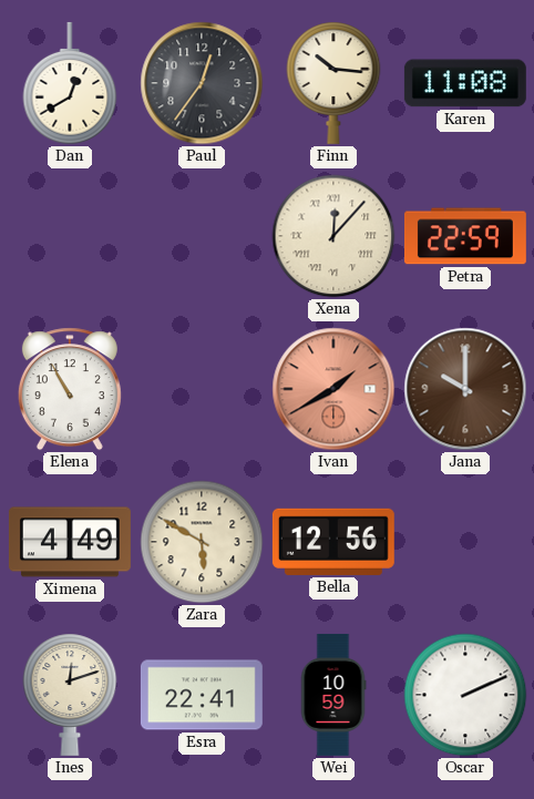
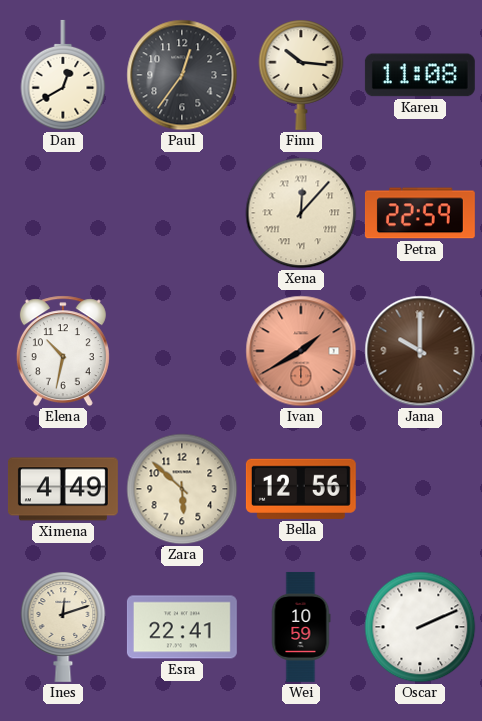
Elena: 10:55 -> 10:32 (63, 351)
Zara: 5:50 -> 5:52 (182, 489)
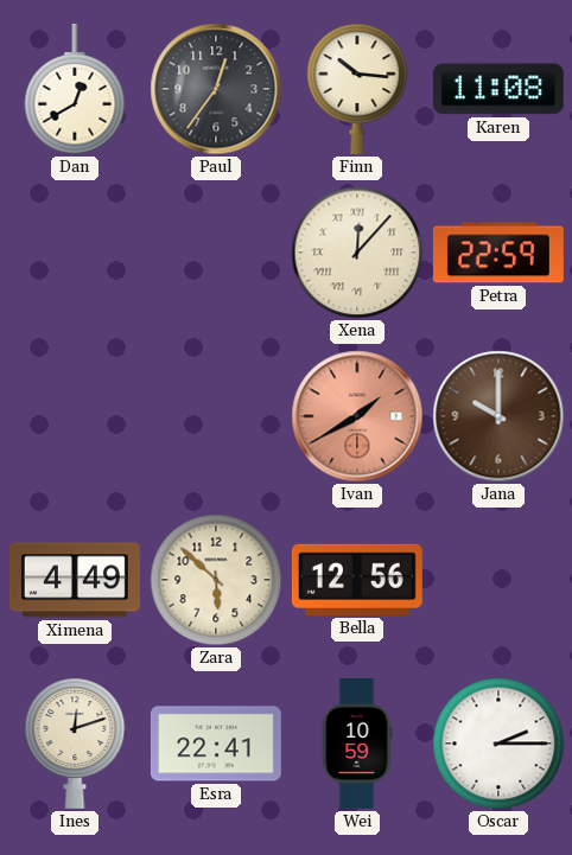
Elena: 10:32 -> none (63, 351)
Oscar: 2:11 -> 2:15 (498, 744)
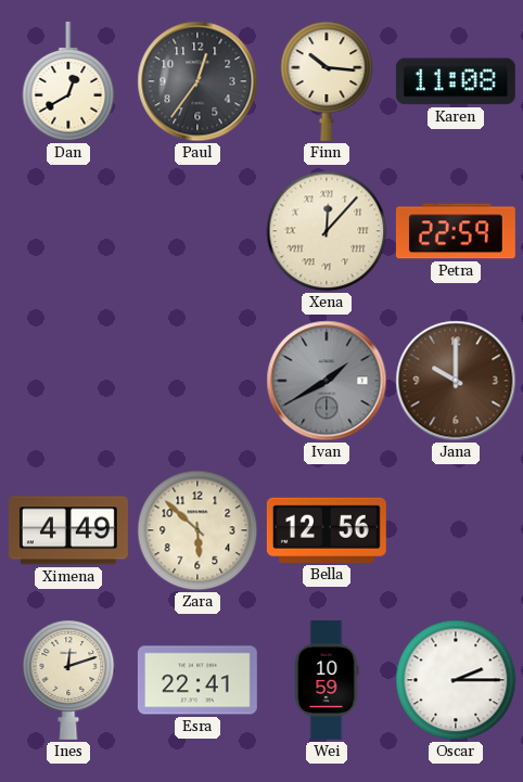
Ivan dial: salmon -> grey (327, 381)
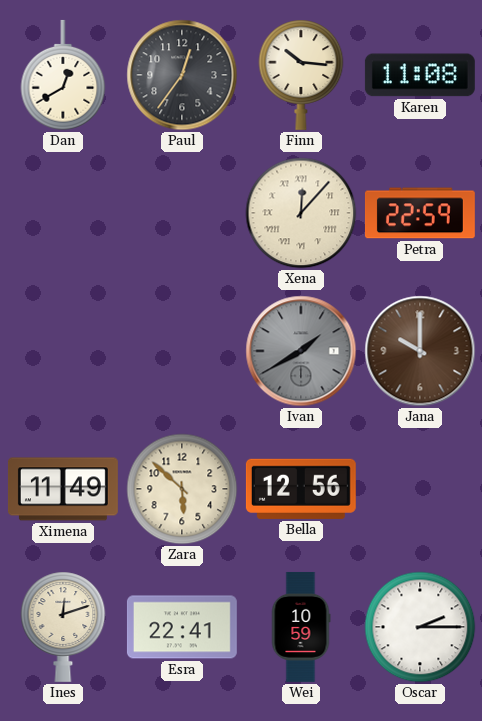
Ximena: 4:49 -> 11:49 (63, 489)
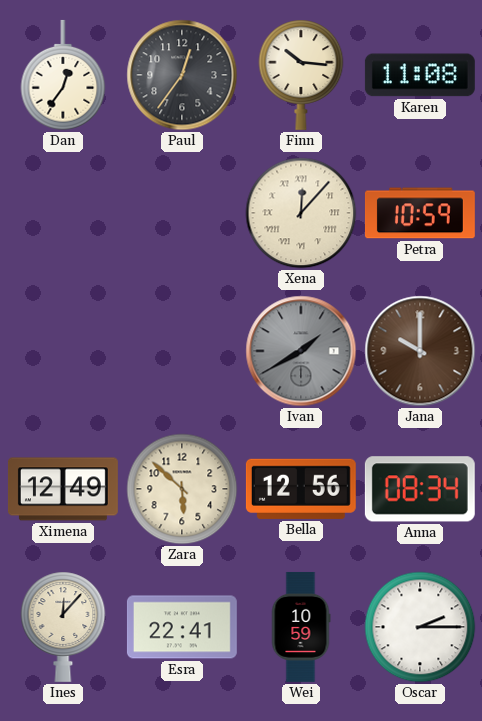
Dan: 12:40 -> 12:36 (63, 75)
Petra: 22:59 -> 10:59 (420, 213)
Ximena: 11:49 -> 12:49 (63, 489)
Anna: none -> 08:34 (420, 489)
Ines: 12:12 -> 12:07 (63, 627)
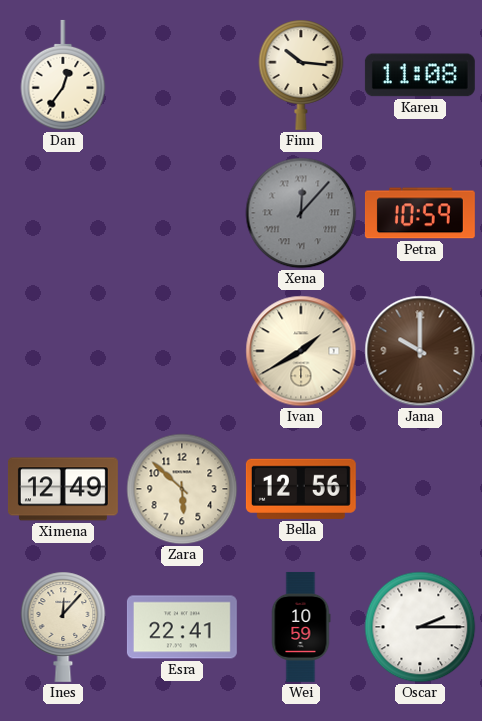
Paul: 12:36 -> none (182, 75)
Xena dial: cream -> grey (301, 213)
Ivan dial: grey -> cream (301, 351)
Anna: 08:34 -> none (420, 489)
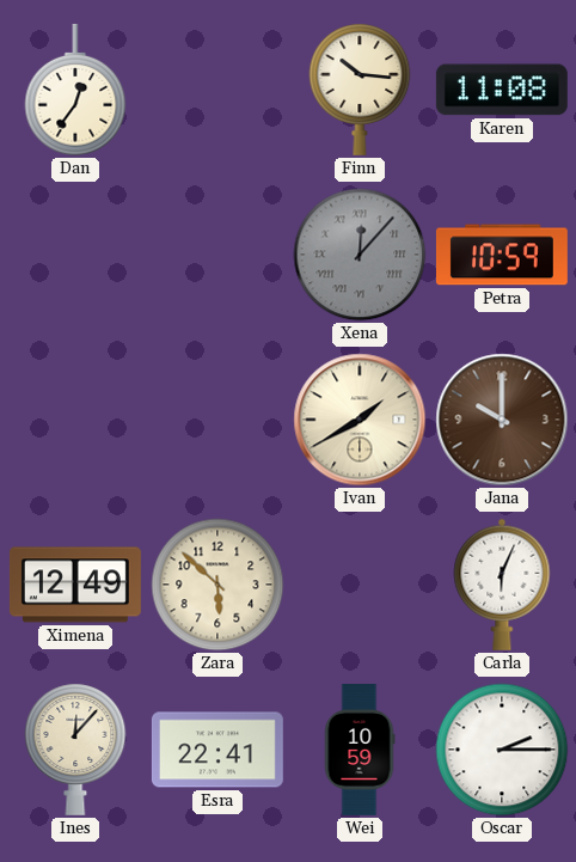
Bella: 12:56 -> none (301, 489)
Carla: none -> 6:04 (502, 585)
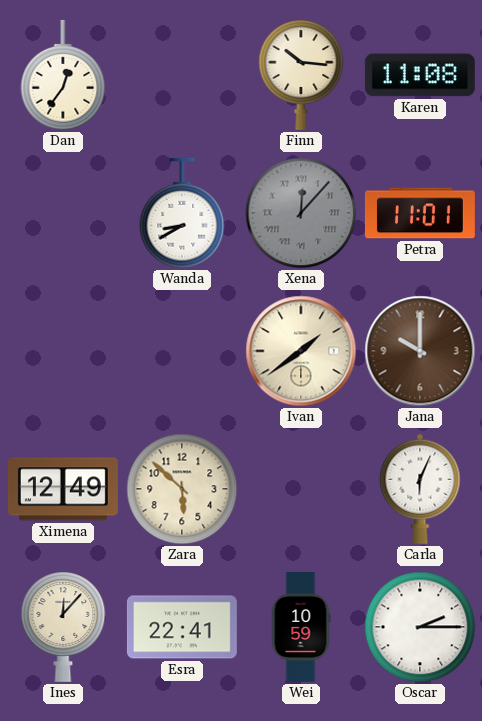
Wanda: none -> 8:40 (182, 213)
Petra: 10:59 -> 11:01 (420, 213)
Ivan: 1:40 -> 1:39 (301, 351)
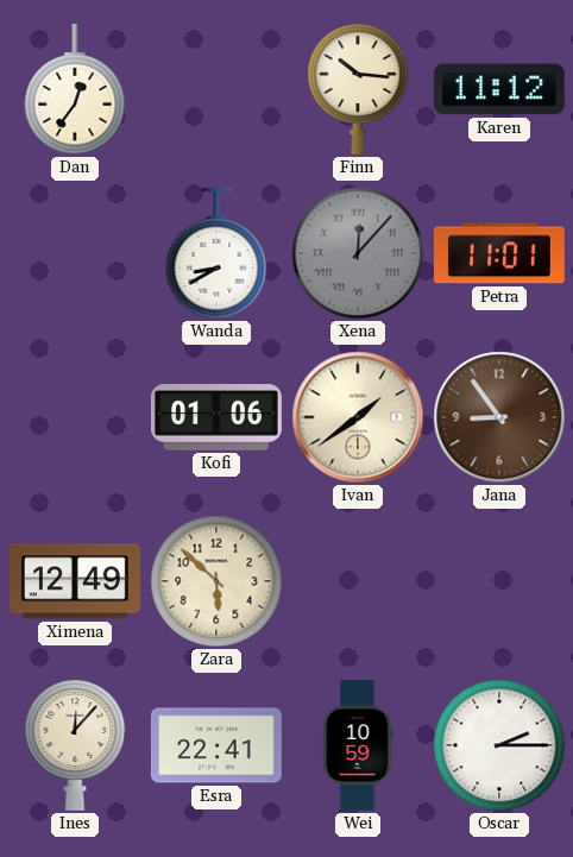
Karen: 11:08 -> 11:12 (499, 89)
Kofi: none -> 01:06 (216, 417)
Jana: 10:00 -> 8:54 (499, 417)
Carla: 6:04 -> none (420, 489)
